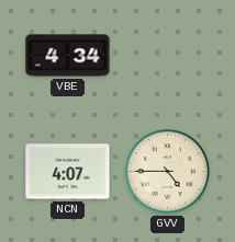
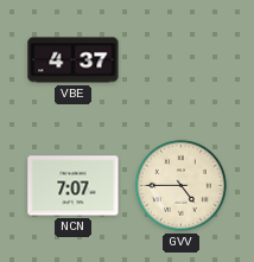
VBE: 4:34 -> 4:37 (74, 60)
NCN: 4:07 -> 7:07 (74, 186)
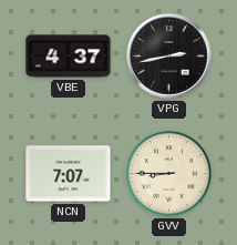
VPG: none -> 2:43 (169, 57)
GVV: 4:45 -> 8:45 (168, 173)
